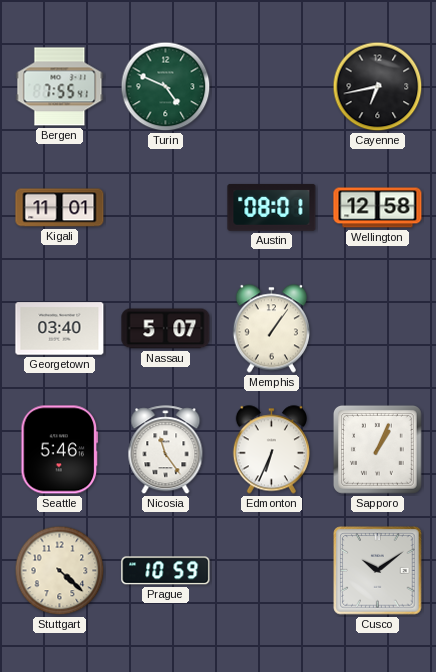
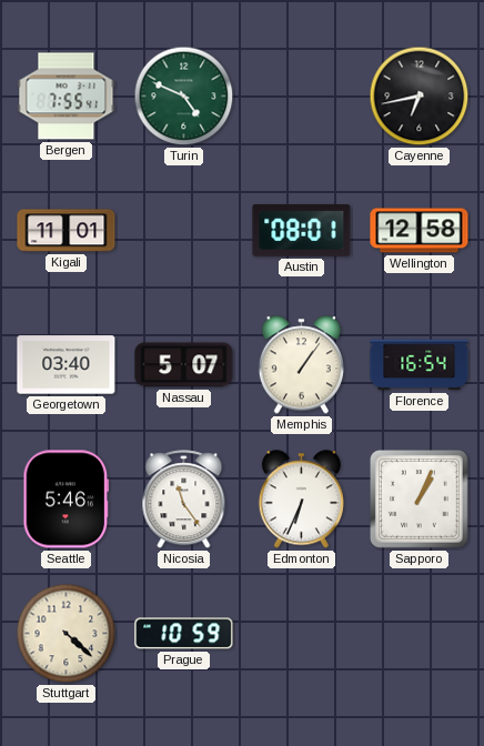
Florence: none -> 16:54 (420, 365)
Cusco: 10:09 -> none (378, 571)
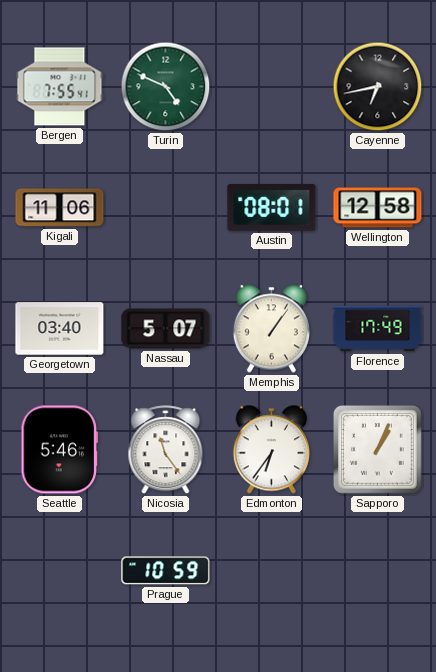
Kigali: 11:01 -> 11:06 (60, 208)
Florence: 16:54 -> 17:49 (378, 329)
Edmonton: 6:34 -> 6:36 (271, 450)
Stuttgart: 4:22 -> none (67, 634)
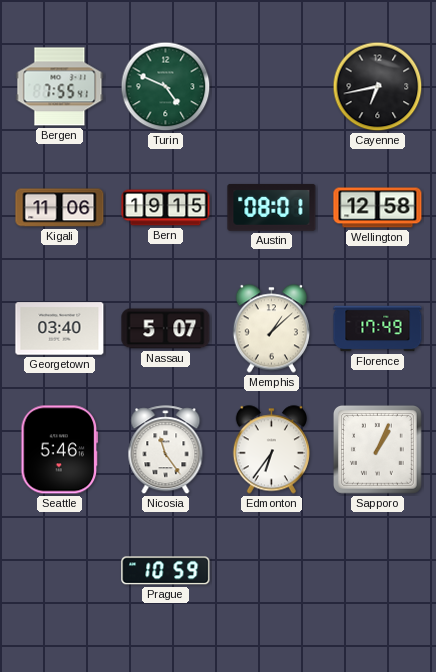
Bern: none -> 19:15 (166, 208)
Memphis: 1:06 -> 1:08 (271, 329)
